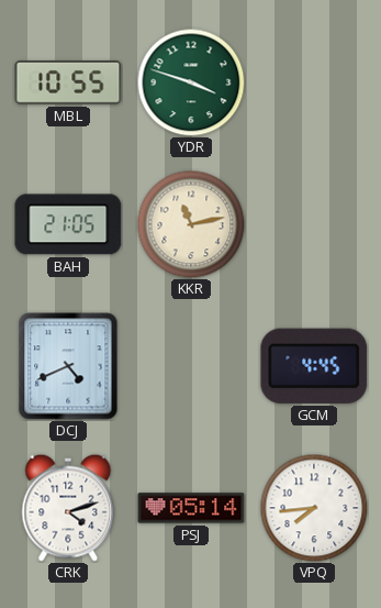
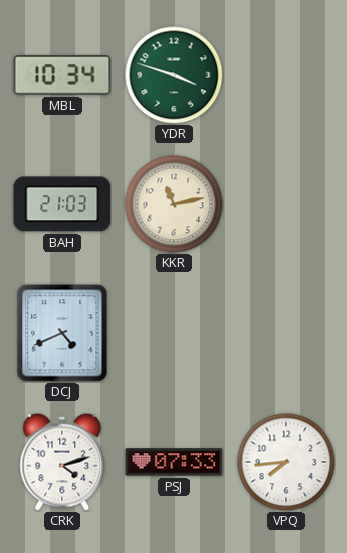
MBL: 10:55 -> 10:34 (62, 76)
BAH: 21:05 -> 21:03 (62, 204)
GCM: 4:45 -> none (314, 366)
PSJ: 05:14 -> 07:33 (174, 462)
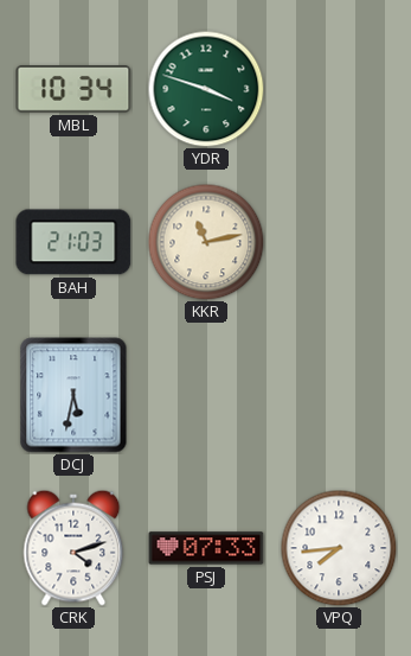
DCJ: 4:41 -> 5:32 (73, 395)
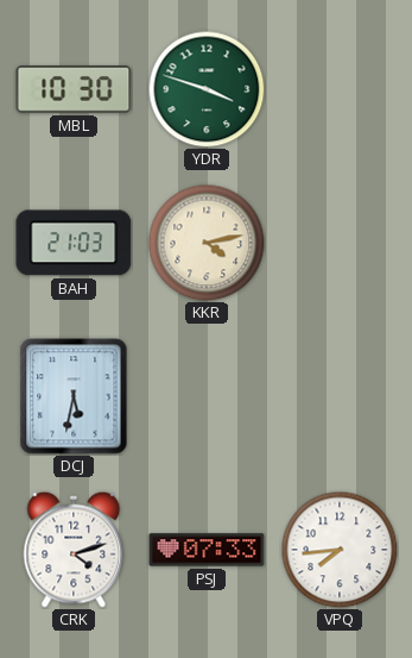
MBL: 10:34 -> 10:30 (74, 90)
KKR: 11:13 -> 4:13 (207, 243)
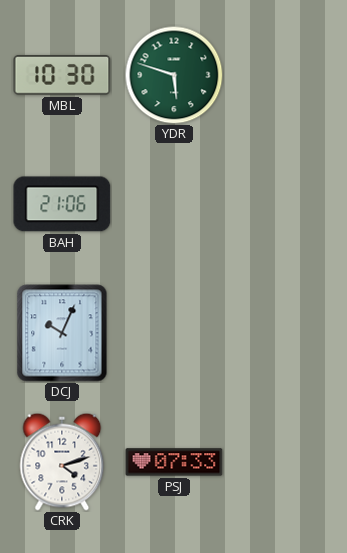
YDR: 3:48 -> 5:48 (174, 75)
BAH: 21:03 -> 21:06 (62, 204)
KKR: 4:13 -> none (207, 243)
DCJ: 5:32 -> 10:04 (62, 333)
VPQ: 7:44 -> none (340, 550)
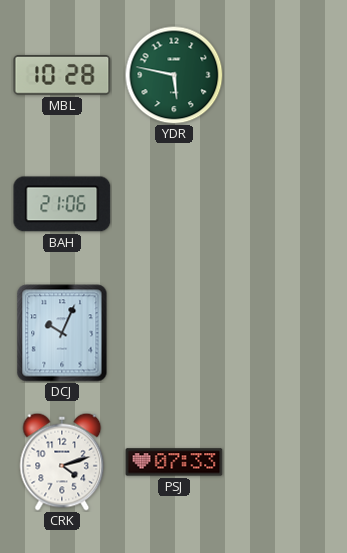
MBL: 10:30 -> 10:28 (62, 76)
YDR: 5:48 -> 5:47 (174, 75)
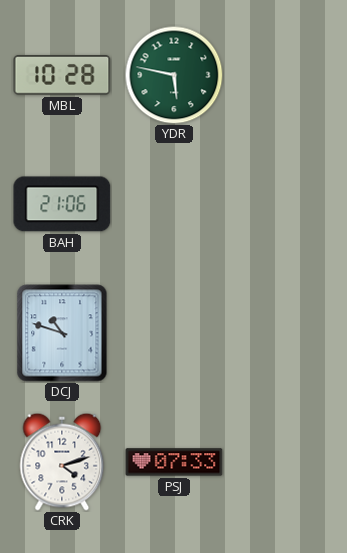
DCJ: 10:04 -> 10:48 (62, 333)
